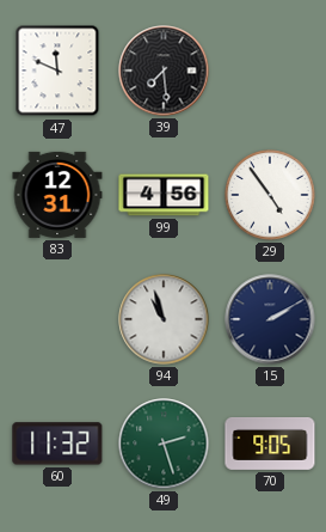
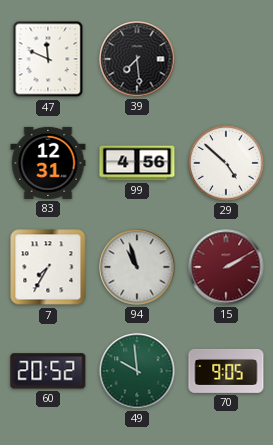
29: 4:54 -> 4:52 (226, 163)
7: none -> 7:35 (48, 267)
15 dial: navy -> burgundy (226, 267)
60: 11:32 -> 20:52 (48, 371)
49: 2:27 -> 9:59 (137, 371)
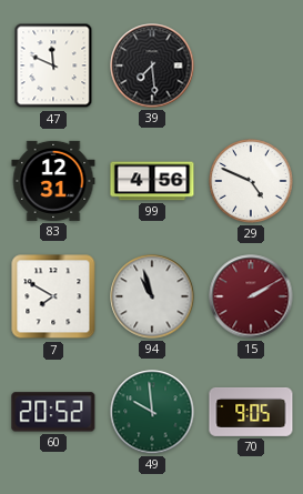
29: 4:52 -> 4:49 (251, 181)
7: 7:35 -> 7:50 (53, 296)
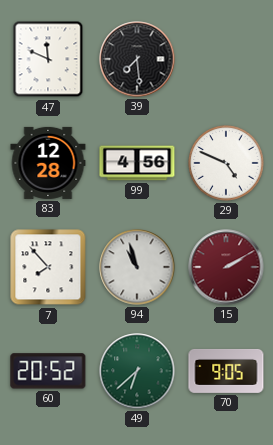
83: 12:31 -> 12:28 (48, 163)
7: 7:50 -> 7:53 (48, 267)
49: 9:59 -> 6:38 (137, 371)
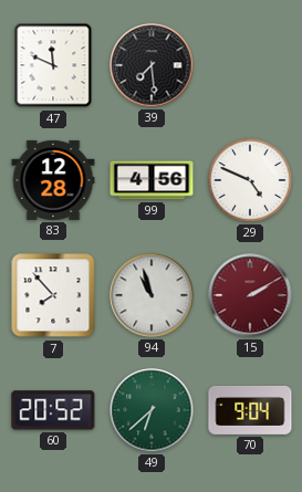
70: 9:05 -> 9:04 (250, 410)
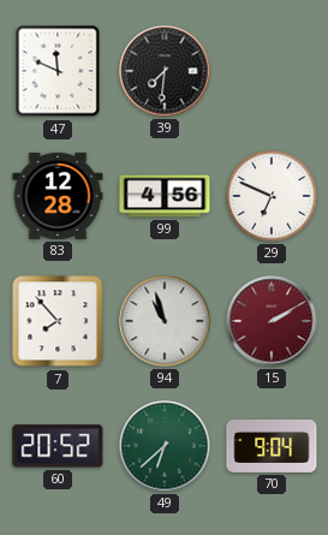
39: 7:29 -> 7:31 (165, 71)
29: 4:49 -> 6:49 (272, 196)
